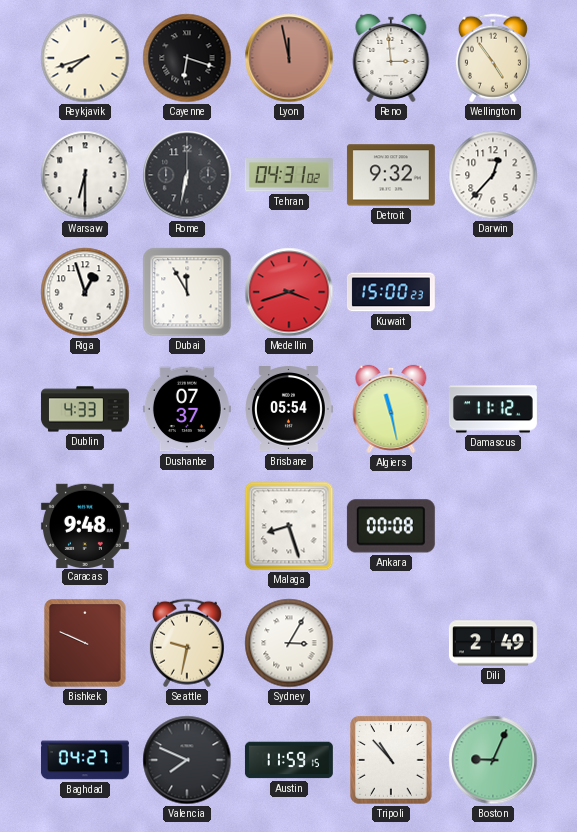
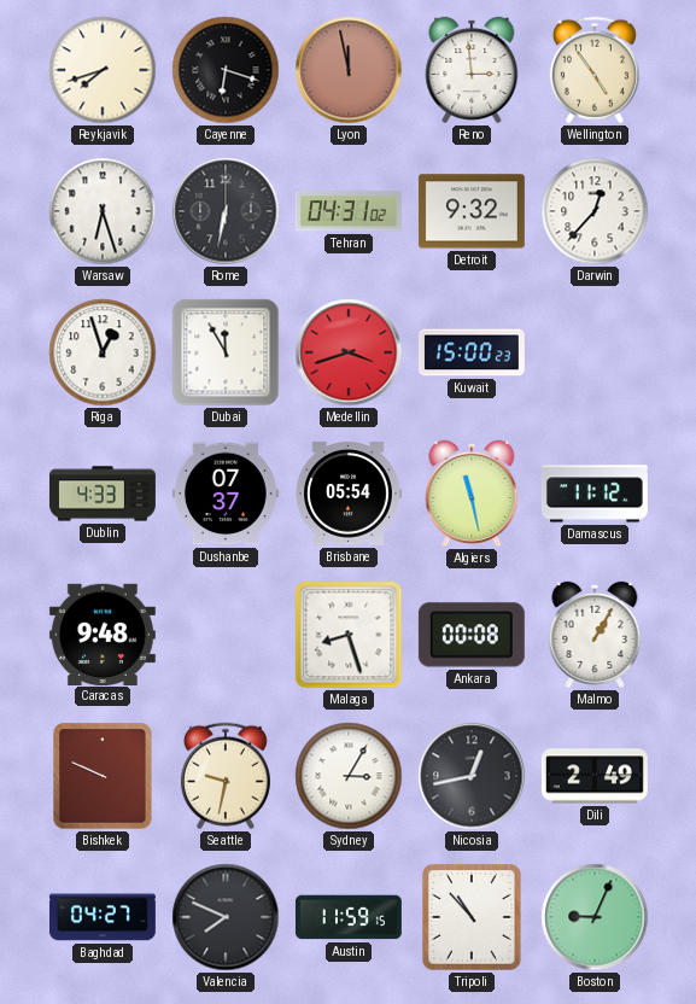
Warsaw: 6:30 -> 6:27 (103, 211)
Malmo: none -> 1:05 (595, 635)
Nicosia: none -> 12:43 (472, 776)
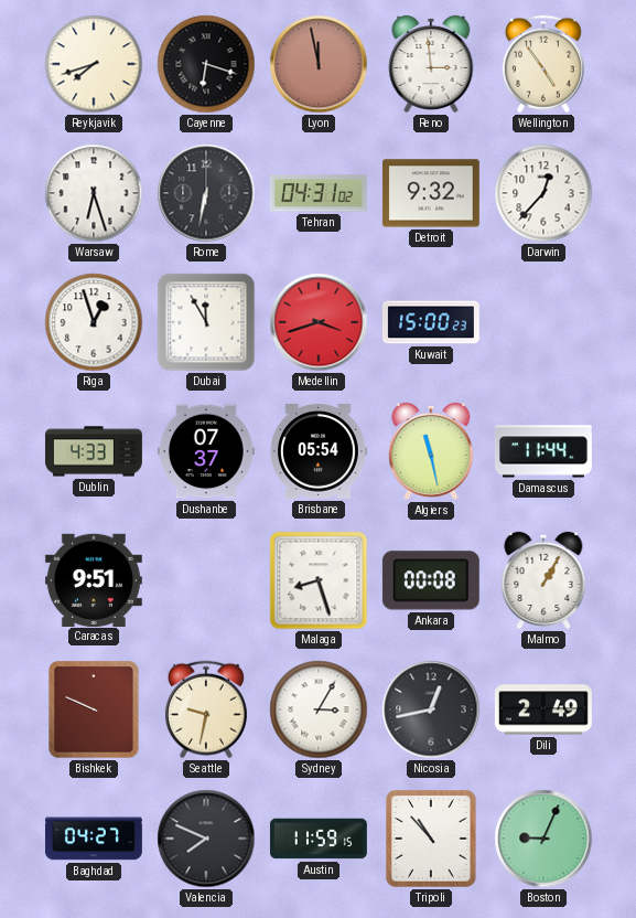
Damascus: 11:12 -> 11:44 (543, 451)
Caracas: 9:48 -> 9:51 (94, 579)
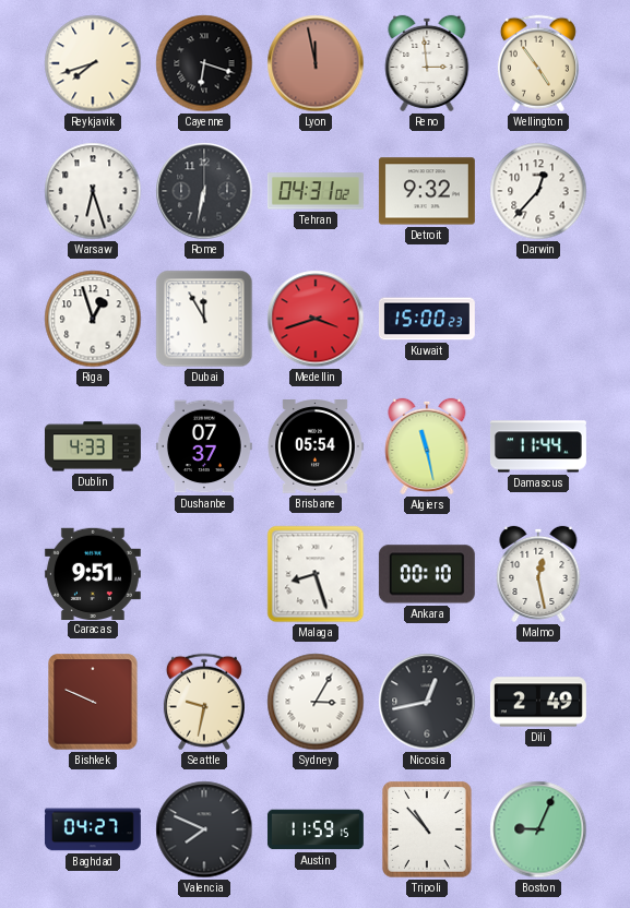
Ankara: 00:08 -> 00:10 (427, 574)
Malmo: 1:05 -> 12:28 (538, 574)
